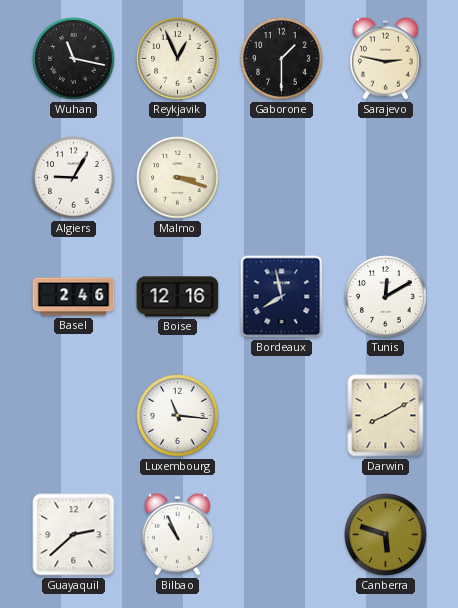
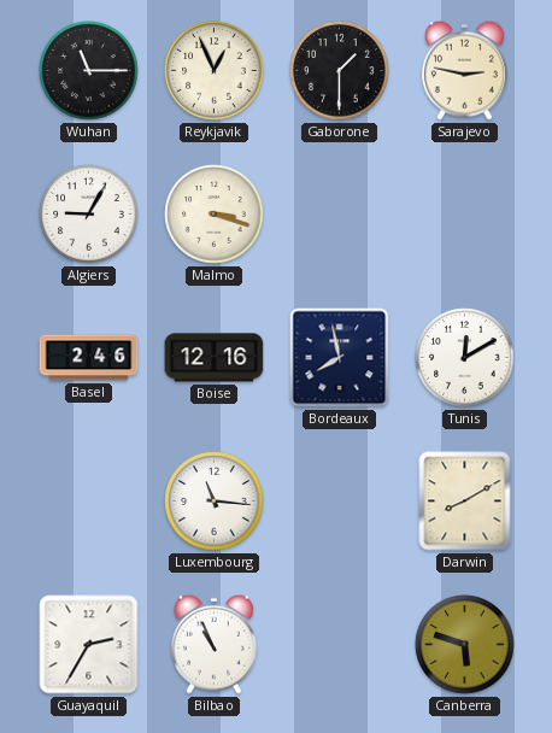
Wuhan: 11:17 -> 11:15 (89, 71)
Guayaquil: 2:38 -> 2:35 (89, 645)
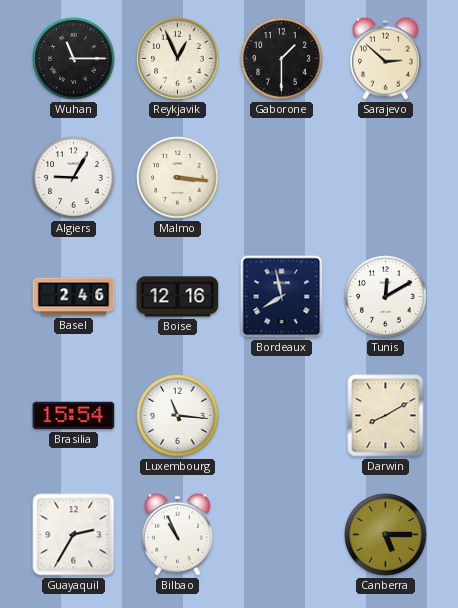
Sarajevo: 2:47 -> 2:52 (385, 58)
Malmo: 3:18 -> 3:16 (178, 178)
Brasilia: none -> 15:54 (74, 416)
Canberra: 5:48 -> 5:15 (386, 535)
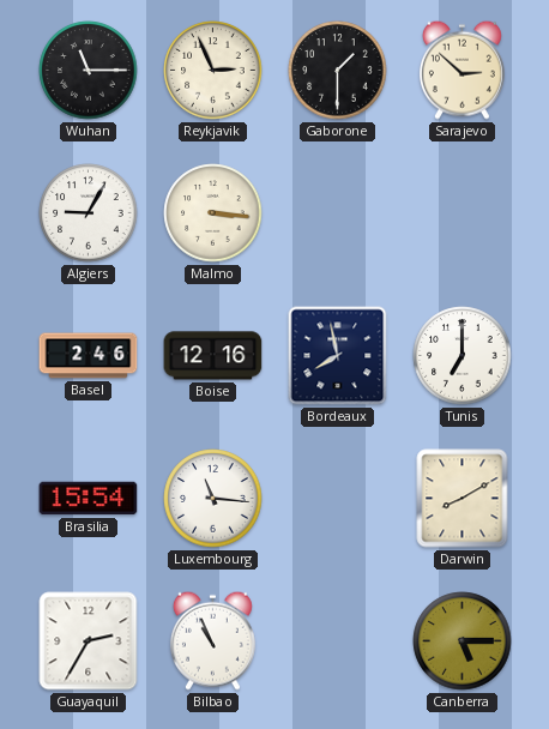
Reykjavik: 12:56 -> 2:56 (213, 71)
Tunis: 12:10 -> 7:00 (463, 356)
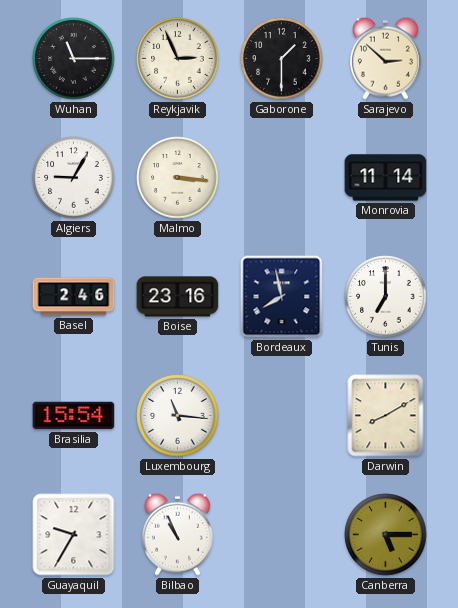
Monrovia: none -> 11:14 (386, 178)
Boise: 12:16 -> 23:16 (178, 297)
Guayaquil: 2:35 -> 9:35 (74, 535)
